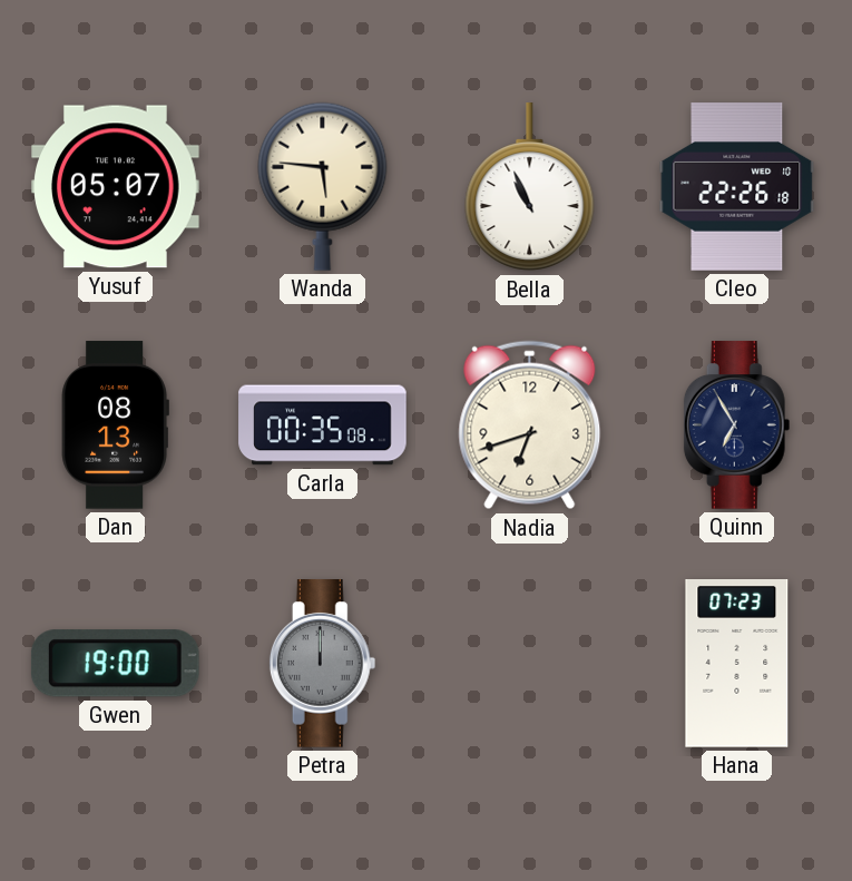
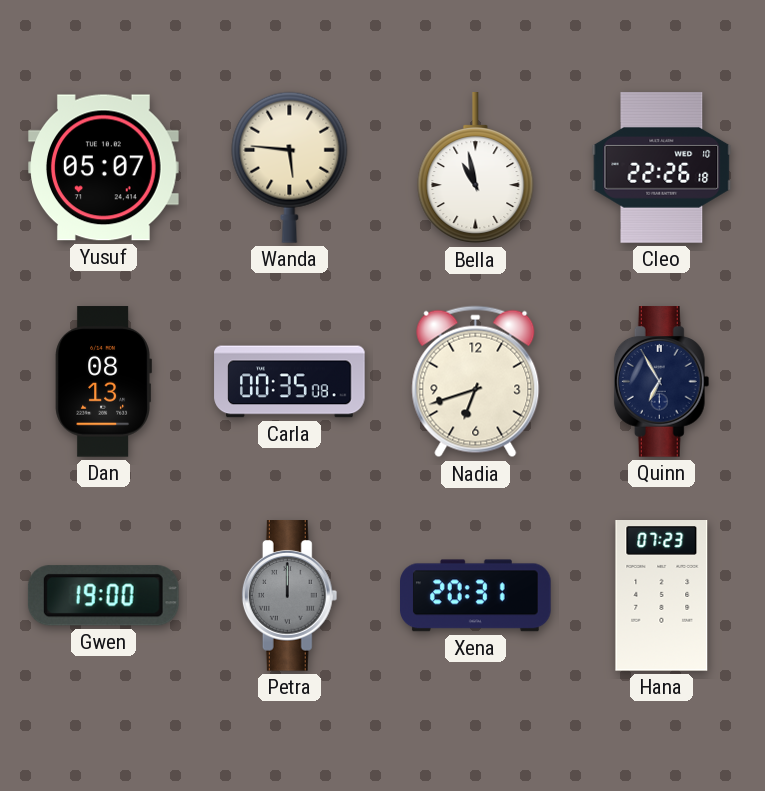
Bella: 10:56 -> 10:58 (476, 168)
Xena: none -> 20:31 (476, 596)
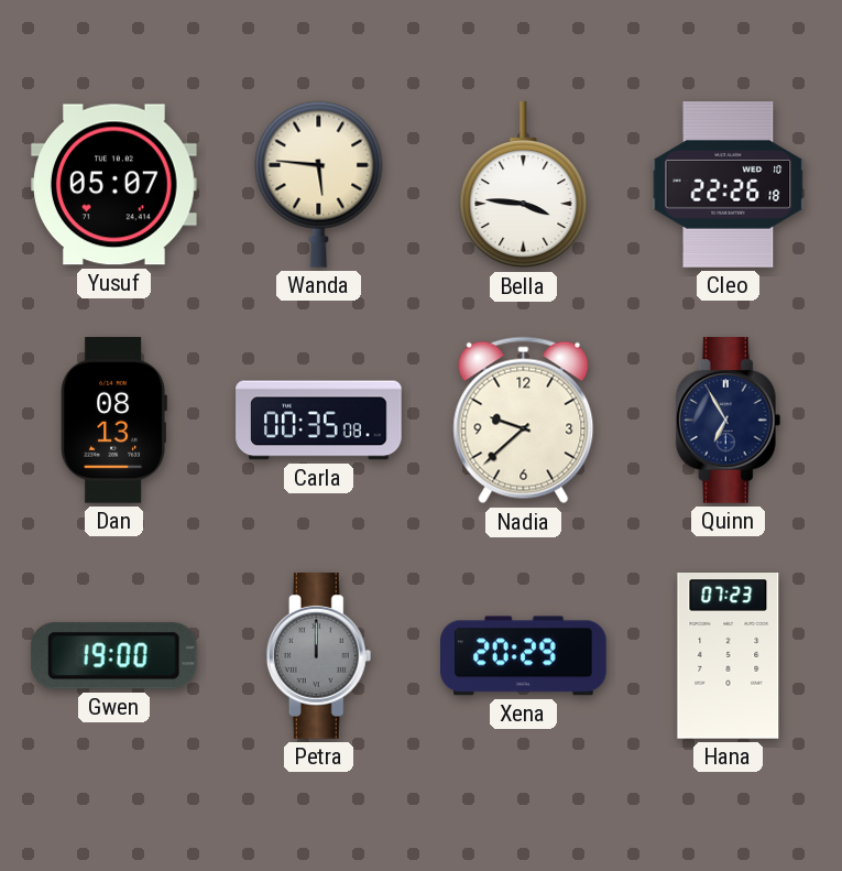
Bella: 10:58 -> 3:46 (524, 185)
Nadia: 6:42 -> 9:38 (524, 421)
Xena: 20:31 -> 20:29 (524, 656)
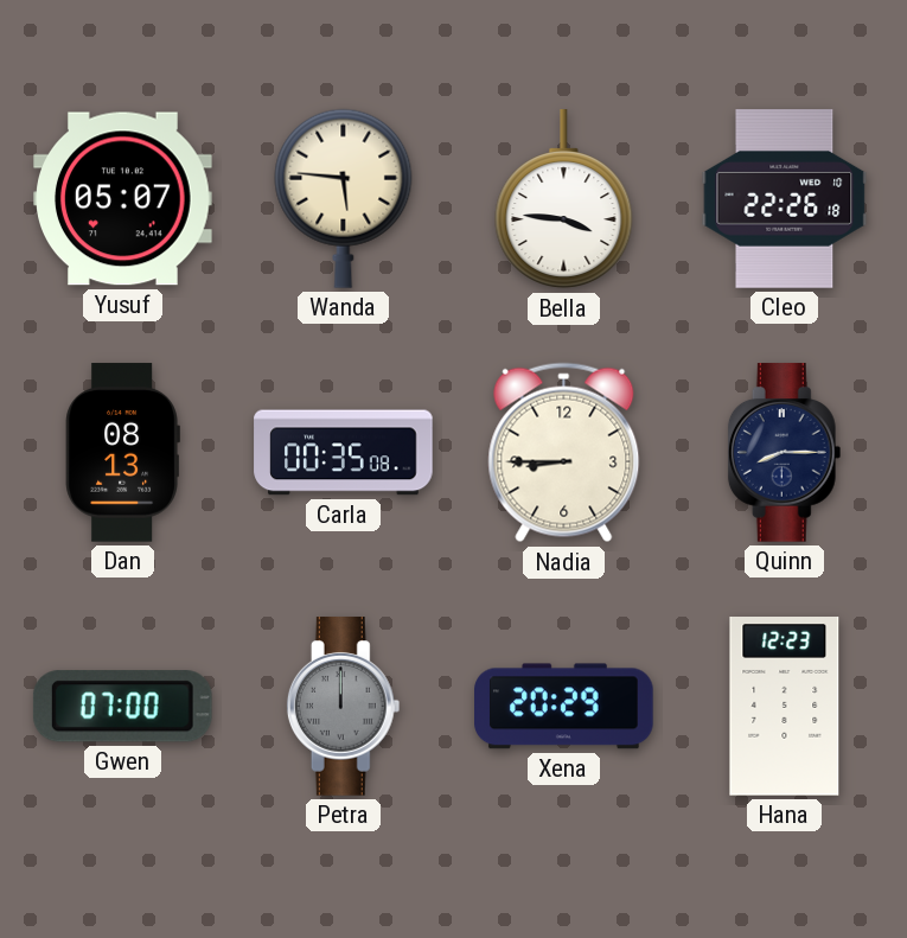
Nadia: 9:38 -> 8:45 (564, 453)
Quinn: 6:55 -> 8:15 (785, 453)
Gwen: 19:00 -> 07:00 (122, 707)
Hana: 07:23 -> 12:23 (785, 707)
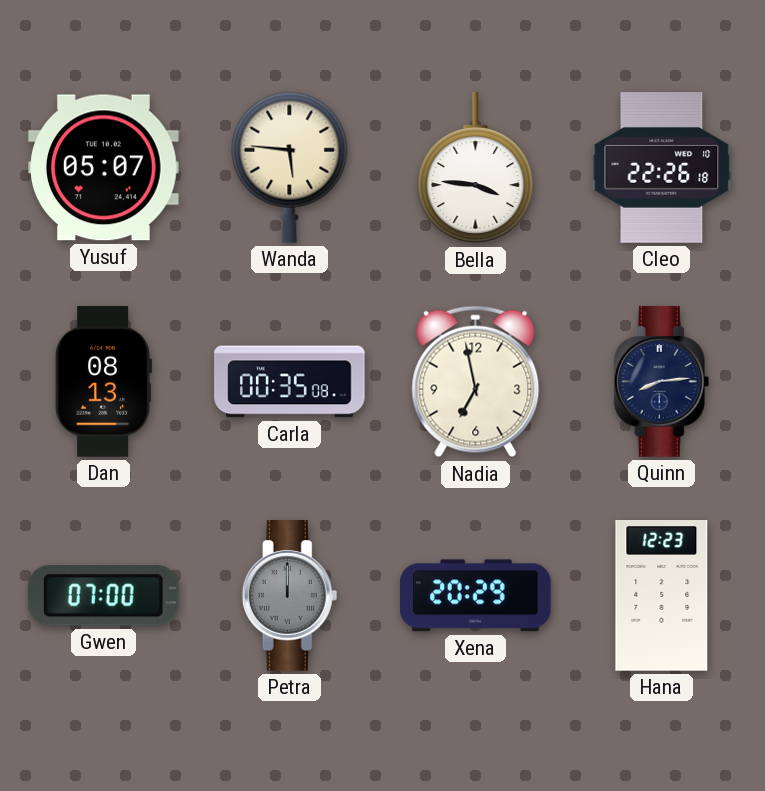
Nadia: 8:45 -> 6:58 (476, 382)
Quinn: 8:15 -> 8:14 (662, 382)
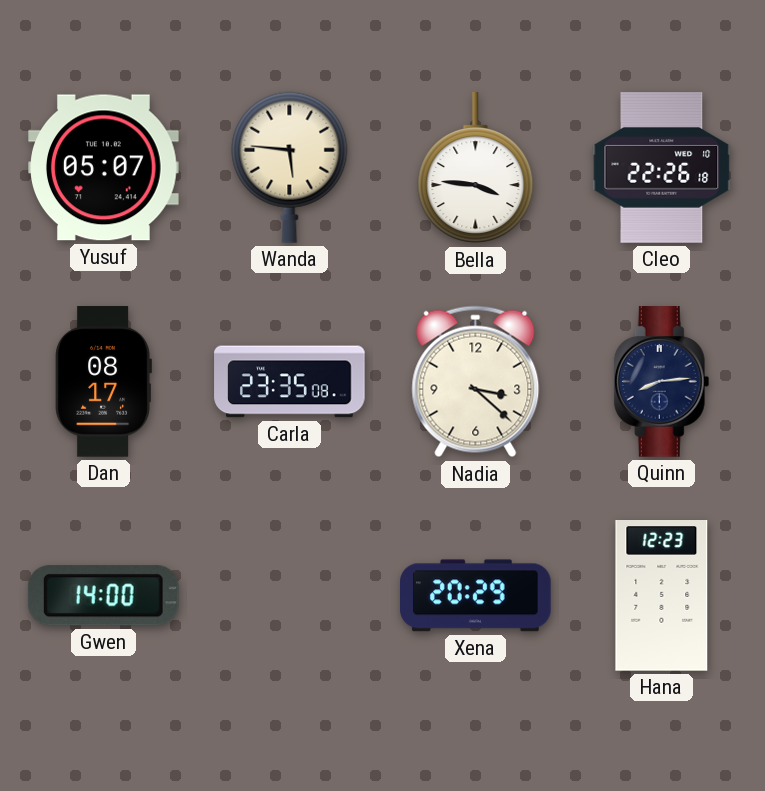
Dan: 08:13 -> 08:17 (103, 382)
Carla: 00:35 -> 23:35 (290, 382)
Nadia: 6:58 -> 3:22 (476, 382)
Gwen: 07:00 -> 14:00 (103, 596)
Petra: 12:00 -> none (290, 596)
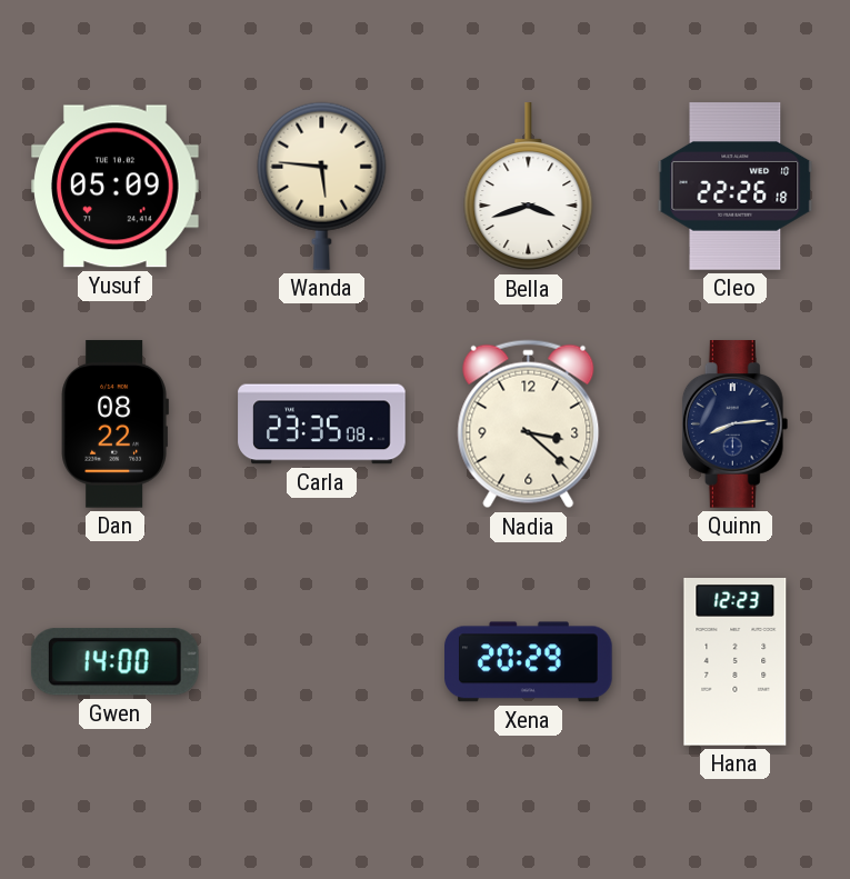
Yusuf: 05:07 -> 05:09 (116, 187)
Bella: 3:46 -> 3:42 (529, 187)
Dan: 08:17 -> 08:22 (114, 424)
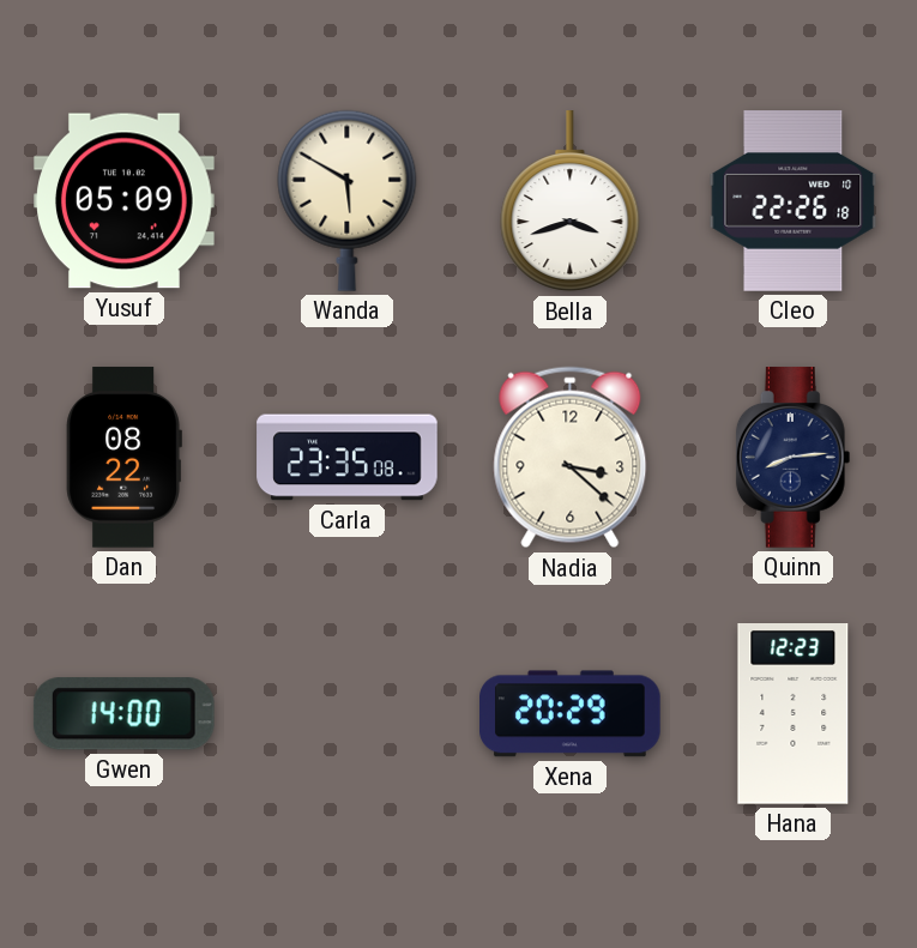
Wanda: 5:46 -> 5:50 (348, 200)
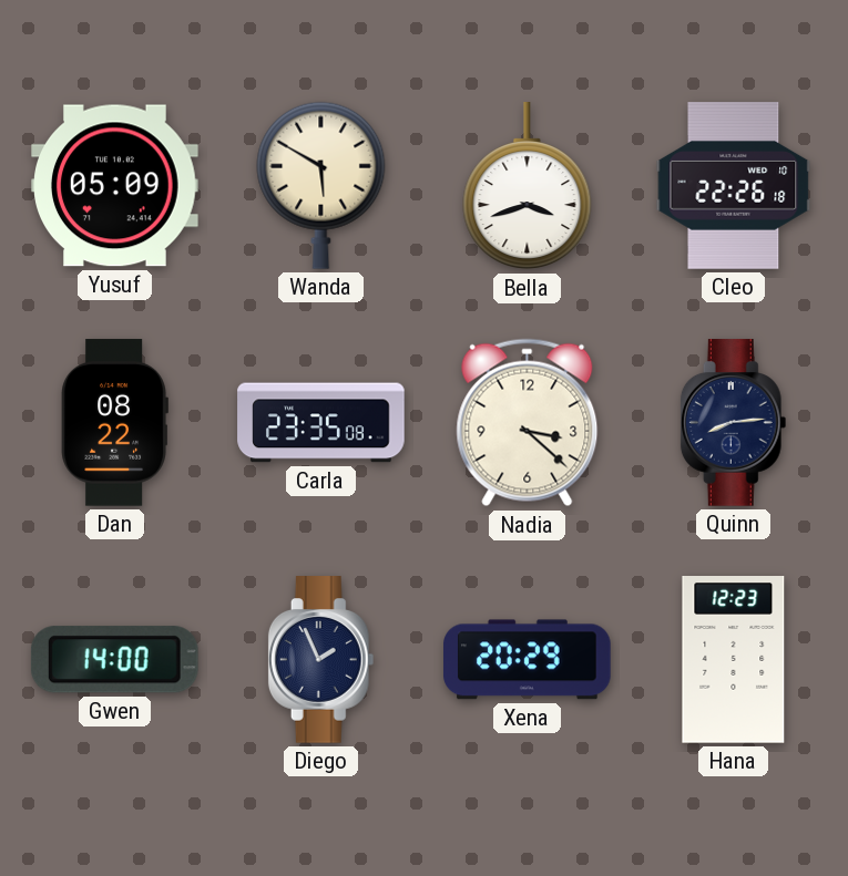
Diego: none -> 1:56 (321, 660)
